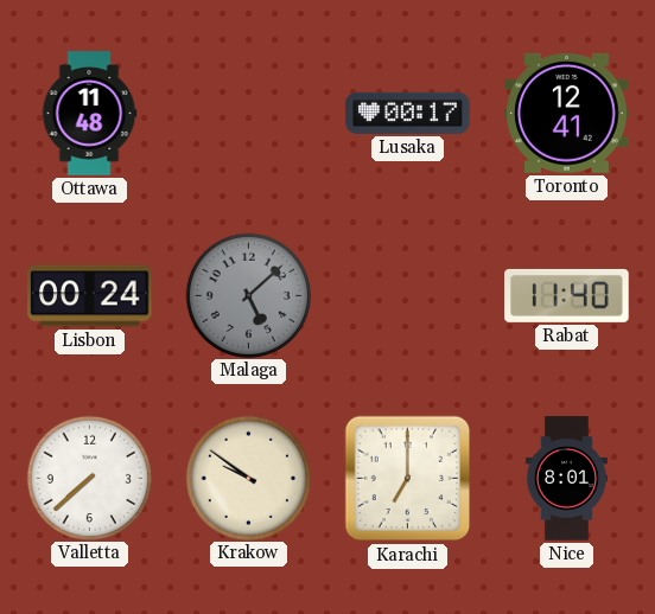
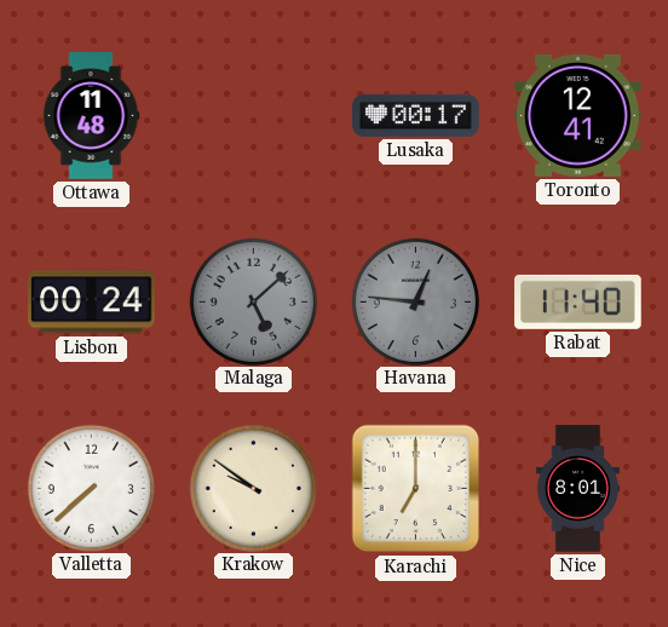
Havana: none -> 12:46 (415, 301)
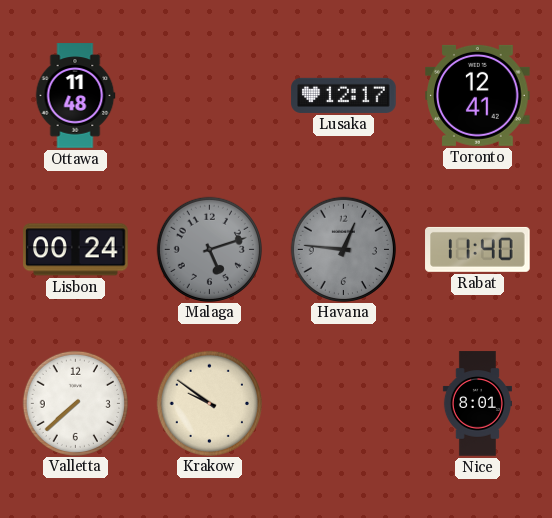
Lusaka: 00:17 -> 12:17 (344, 95)
Malaga: 5:08 -> 5:12 (209, 249)
Karachi: 7:00 -> none (416, 489)
